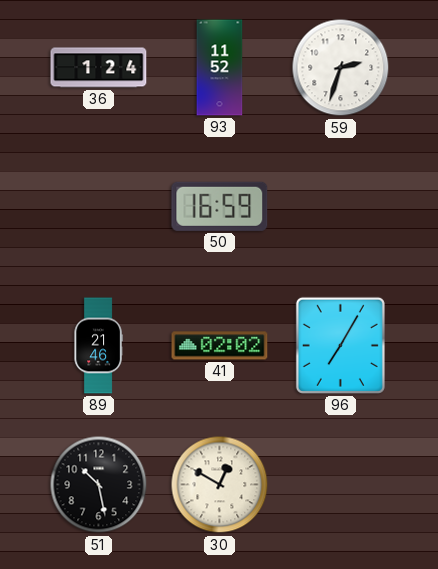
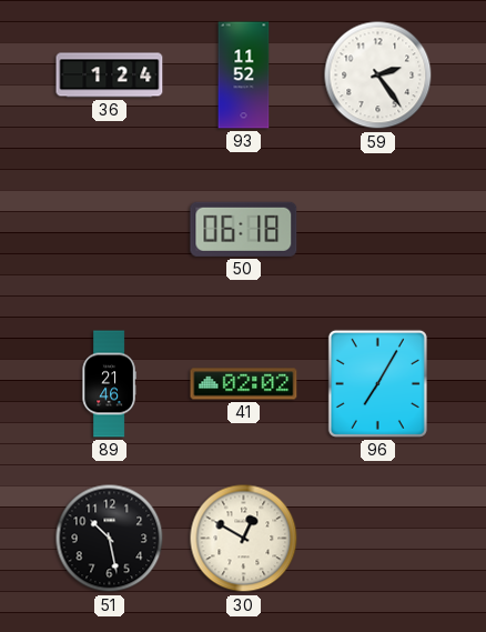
59: 2:33 -> 2:24 (378, 76)
50: 16:59 -> 06:18 (244, 229)
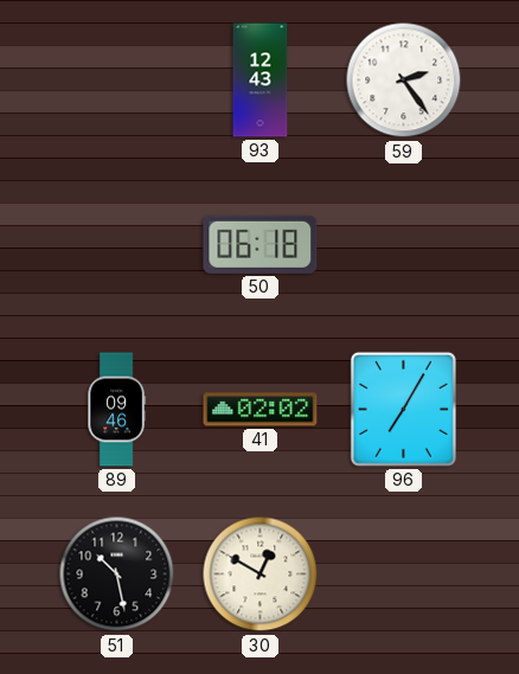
36: 1:24 -> none (110, 76)
93: 11:52 -> 12:43 (261, 81)
89: 21:46 -> 09:46 (116, 410)
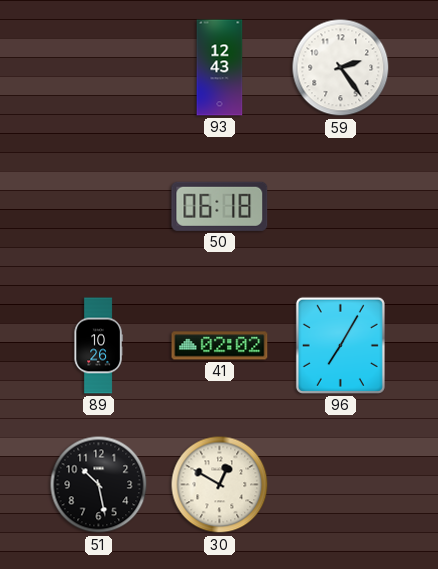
89: 09:46 -> 10:26 (98, 346)
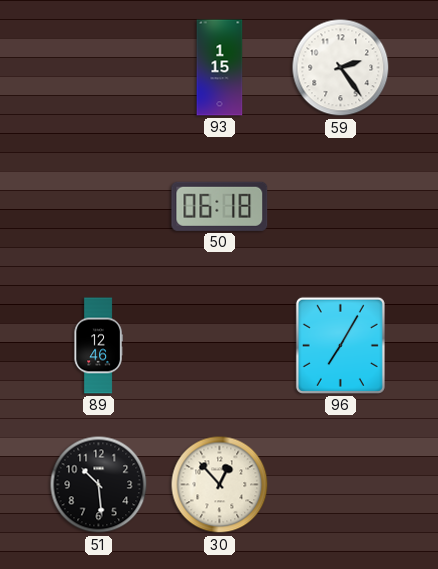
93: 12:43 -> 1:15 (220, 68)
89: 10:26 -> 12:46 (98, 346)
41: 02:02 -> none (220, 346)
51: 10:28 -> 10:29 (99, 485)
30: 12:50 -> 12:53 (220, 485)
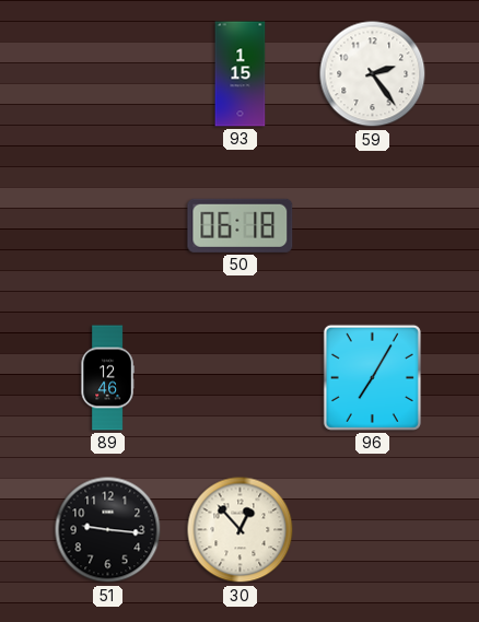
51: 10:29 -> 9:16 (108, 530)
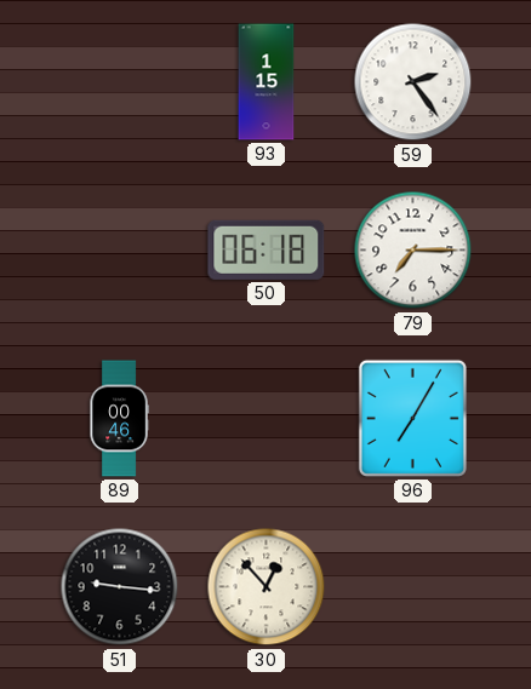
79: none -> 7:15 (413, 251)
89: 12:46 -> 00:46 (119, 419)
